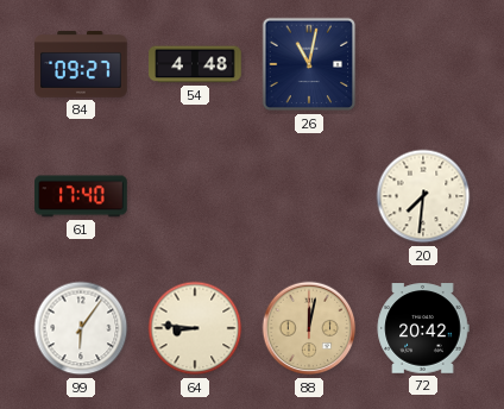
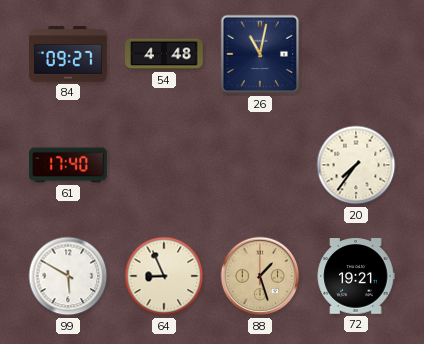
20: 7:31 -> 7:36 (356, 165)
99: 6:06 -> 5:50 (68, 276)
64: 8:46 -> 8:56 (164, 276)
88: 12:02 -> 1:27 (260, 276)
72: 20:42 -> 19:21 (356, 276)
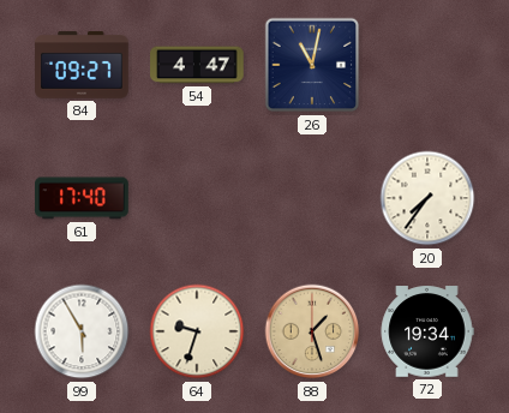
54: 4:48 -> 4:47 (197, 65)
99: 5:50 -> 5:55 (82, 331)
64: 8:56 -> 9:33 (197, 331)
72: 19:21 -> 19:34 (427, 331)
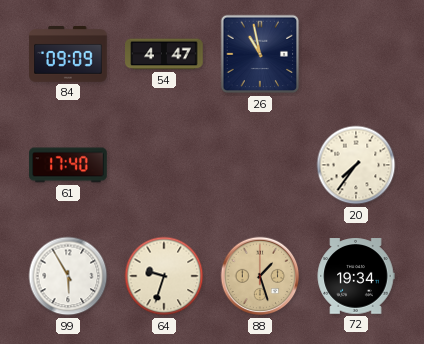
84: 09:27 -> 09:09 (68, 55)
26: 11:02 -> 10:58 (260, 54)
